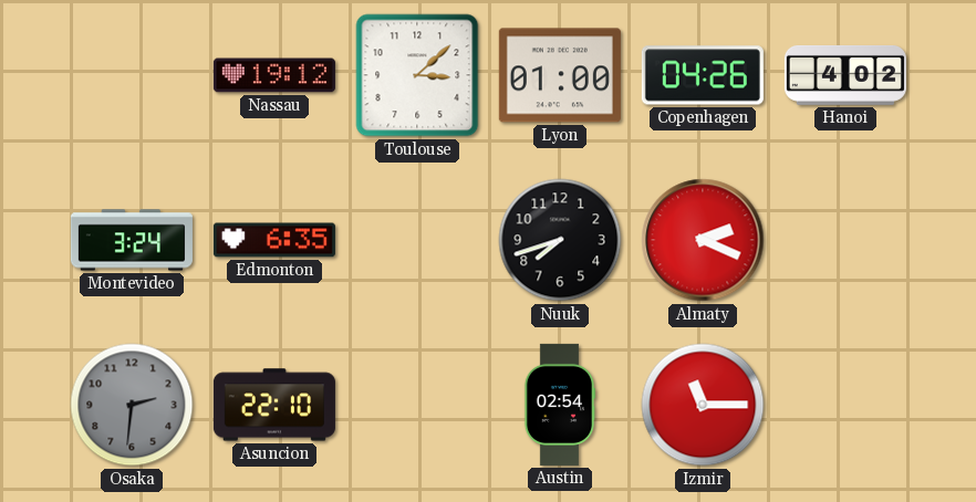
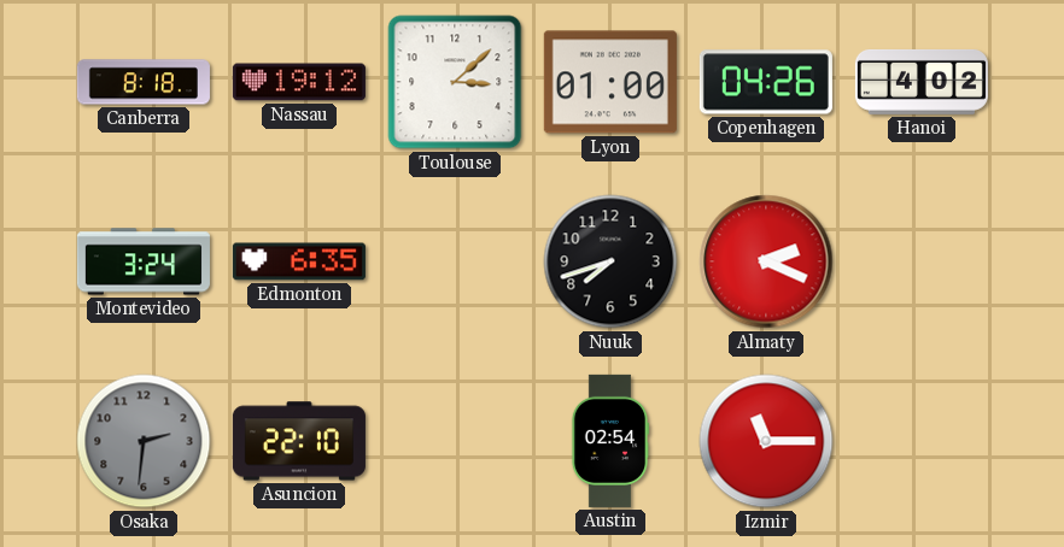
Canberra: none -> 8:18 (144, 82)
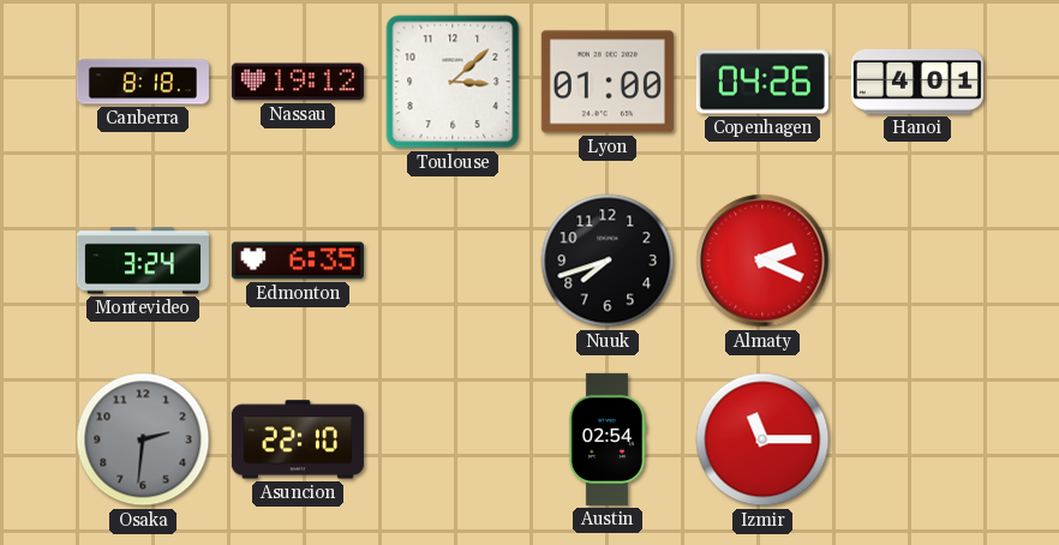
Hanoi: 4:02 -> 4:01 (917, 82)
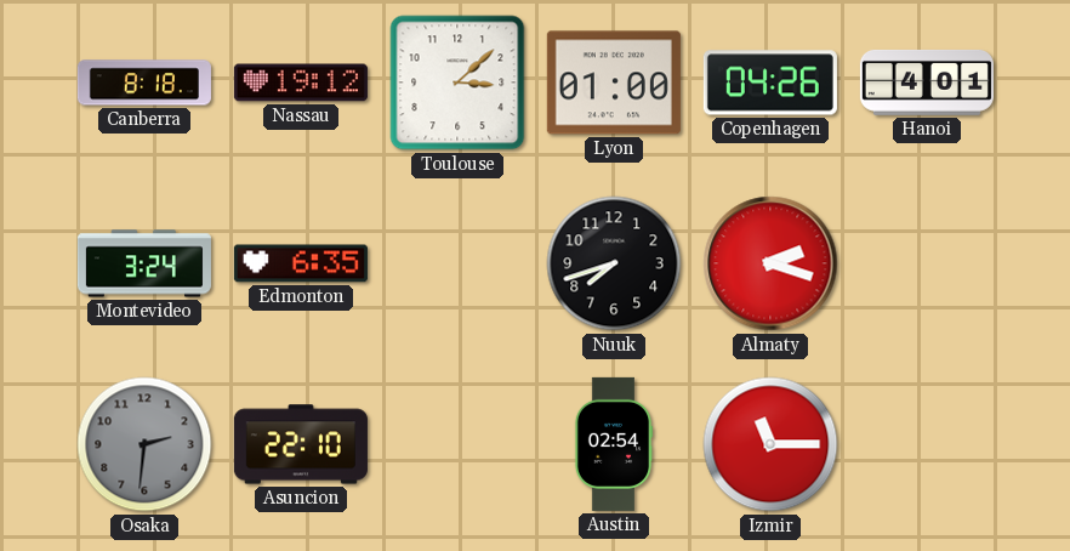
Almaty: 2:19 -> 2:18 (770, 263)
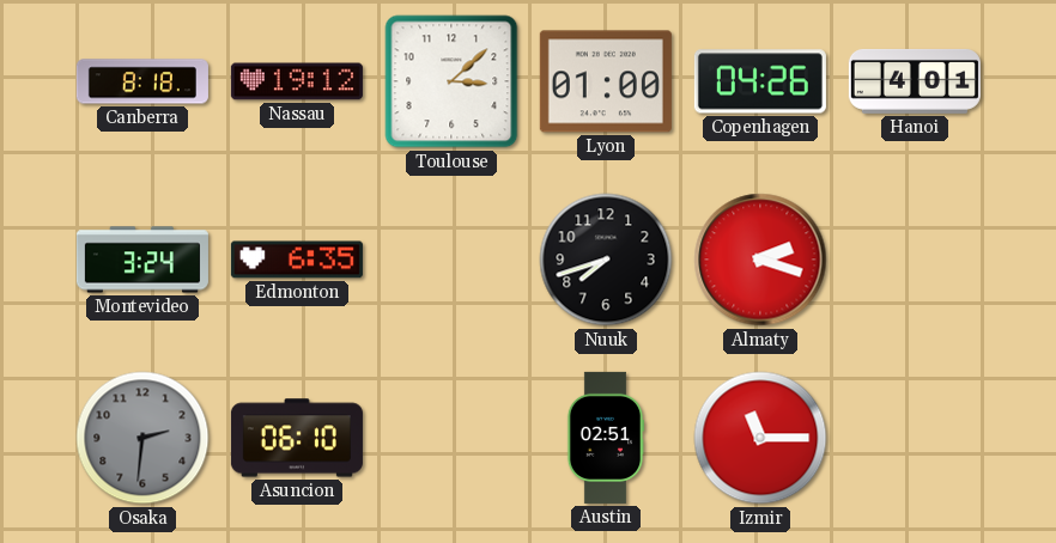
Asuncion: 22:10 -> 06:10 (297, 438)
Austin: 02:54 -> 02:51 (606, 438)
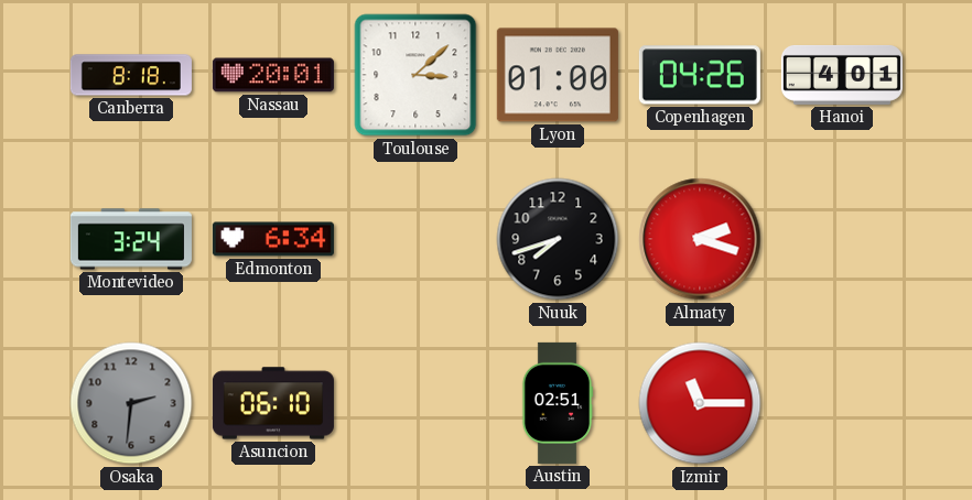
Nassau: 19:12 -> 20:01 (273, 75)
Edmonton: 6:35 -> 6:34 (273, 239)
